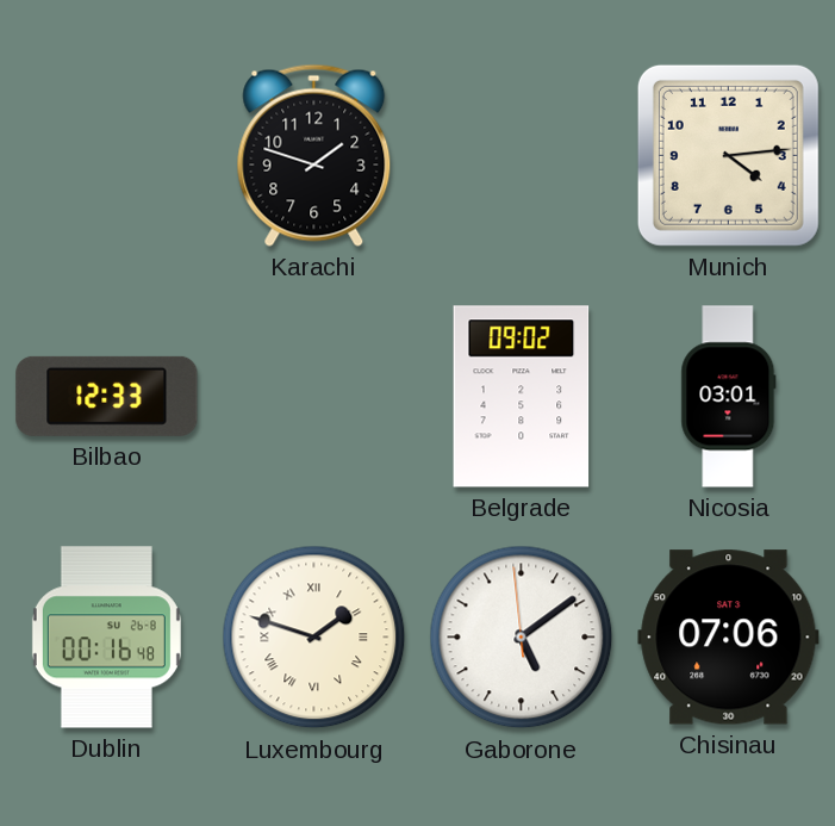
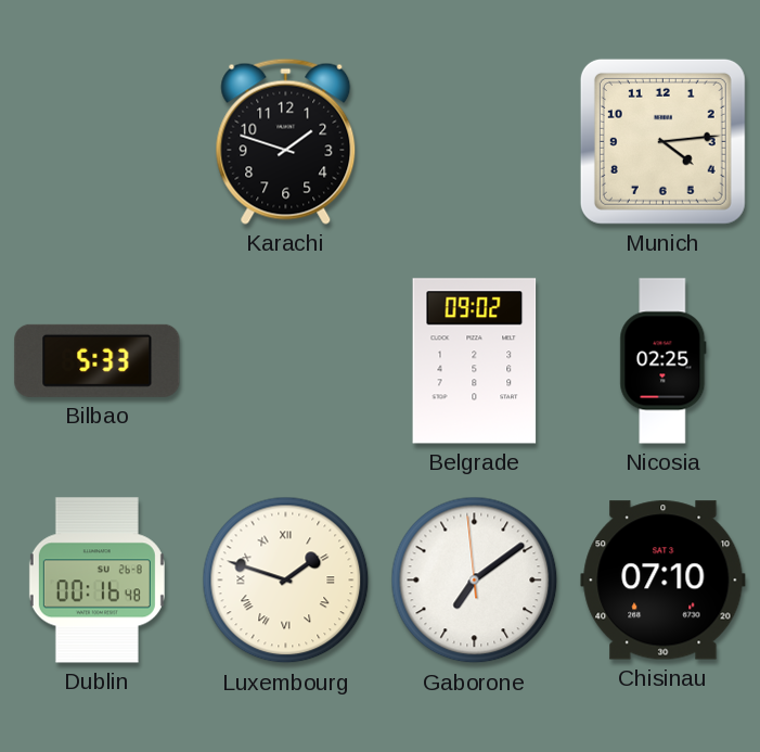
Bilbao: 12:33 -> 5:33 (98, 360)
Nicosia: 03:01 -> 02:25 (664, 361)
Gaborone: 5:08 -> 7:08 (475, 581)
Chisinau: 07:06 -> 07:10 (664, 581)
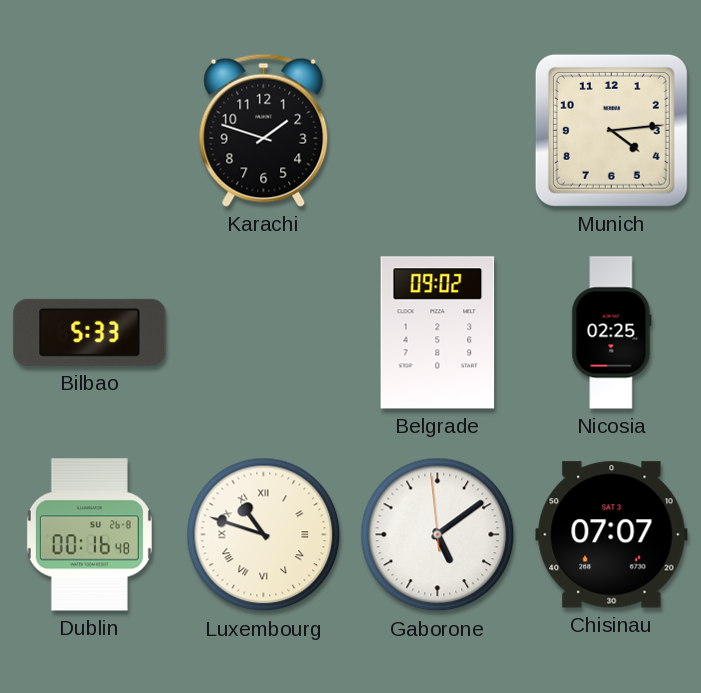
Luxembourg: 1:48 -> 10:48 (264, 535)
Gaborone: 7:08 -> 5:08 (438, 535)
Chisinau: 07:10 -> 07:07 (612, 535)
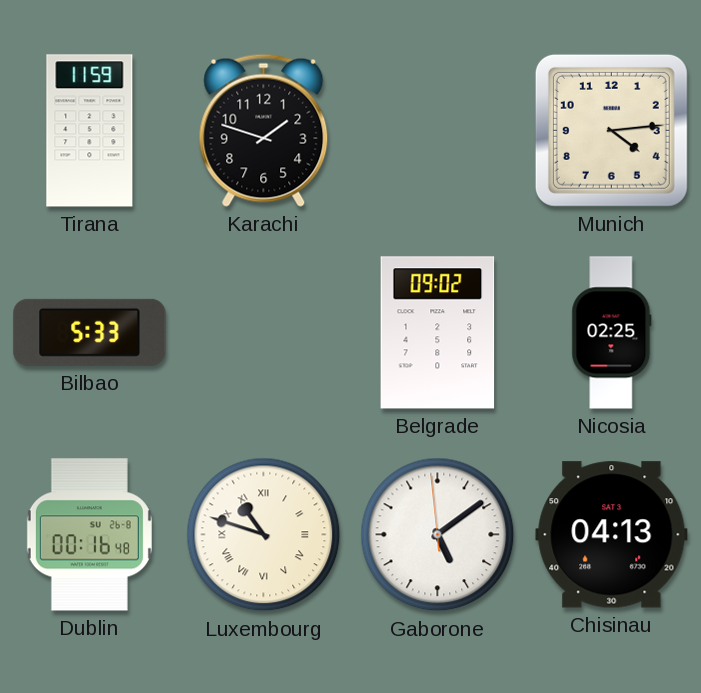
Tirana: none -> 11:59 (90, 131)
Chisinau: 07:07 -> 04:13 (612, 535)
